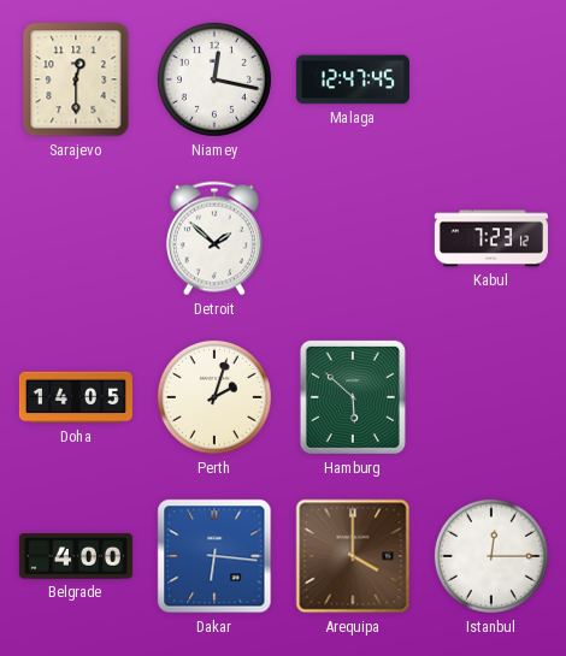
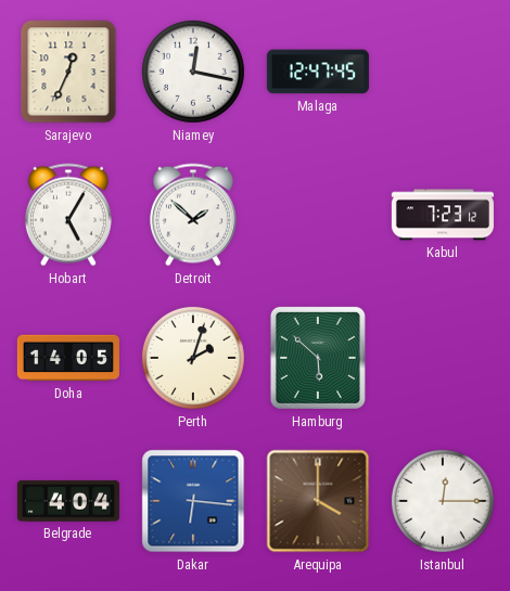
Sarajevo: 12:30 -> 12:34 (68, 72)
Hobart: none -> 5:05 (68, 215)
Belgrade: 4:00 -> 4:04 (68, 501)
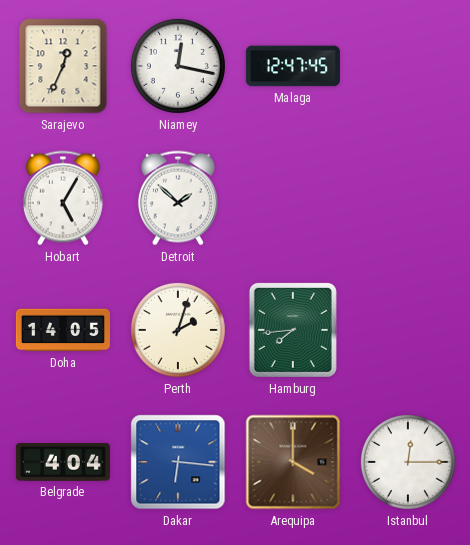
Kabul: 7:23 -> none (443, 215)
Hamburg: 5:52 -> 7:44 (293, 330)
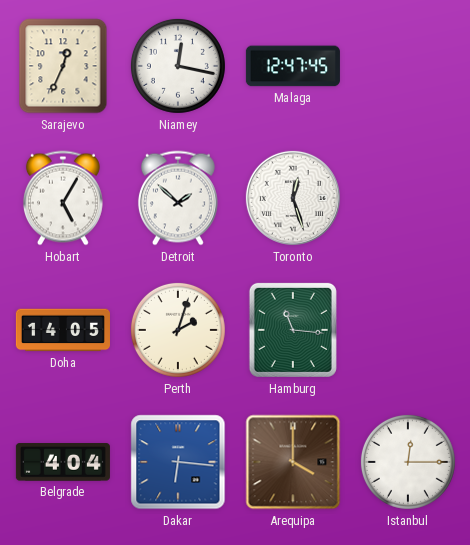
Toronto: none -> 12:27 (293, 198)
Hamburg: 7:44 -> 11:16 (293, 330)
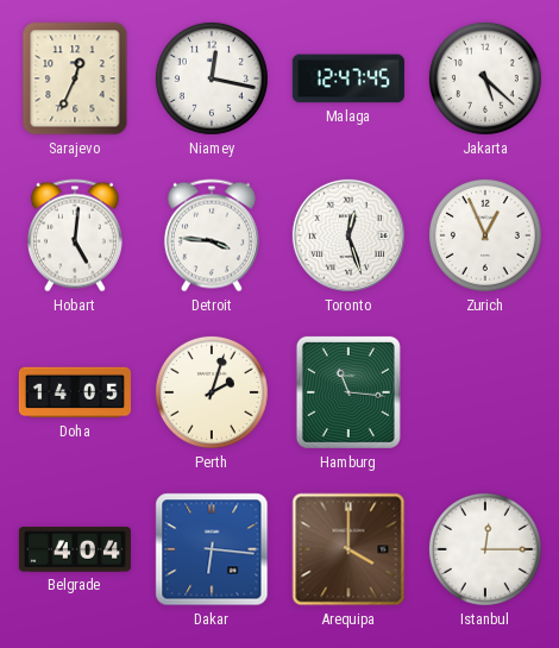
Jakarta: none -> 5:22 (485, 78)
Hobart: 5:05 -> 5:01 (75, 235)
Detroit: 1:52 -> 3:46 (212, 235)
Zurich: none -> 12:56 (485, 235)
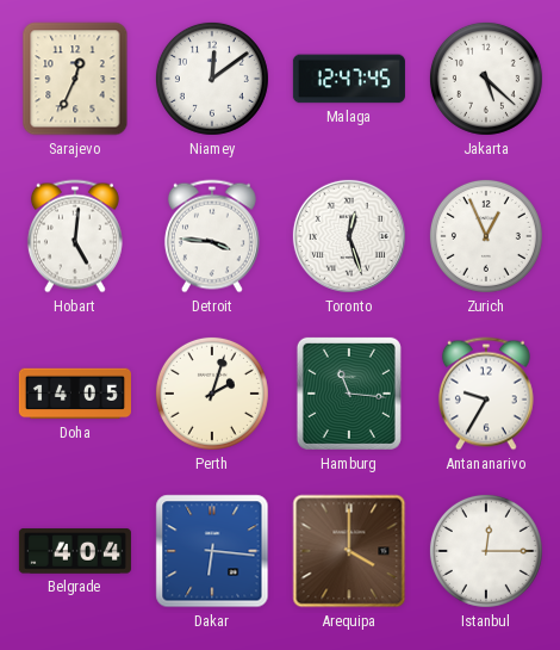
Niamey: 12:17 -> 12:09 (212, 79)
Antananarivo: none -> 9:35 (486, 394)
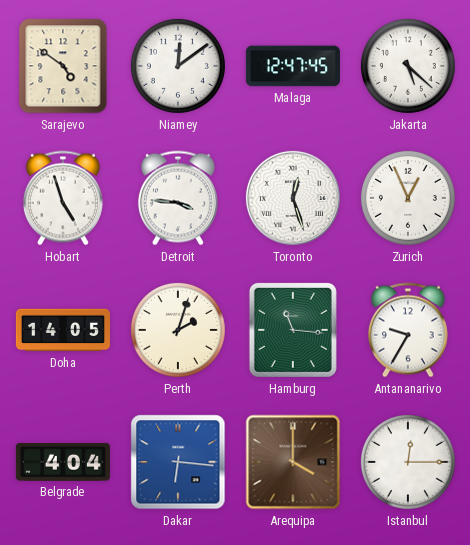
Sarajevo: 12:34 -> 4:51 (63, 66)
Hobart: 5:01 -> 4:57 (63, 198)
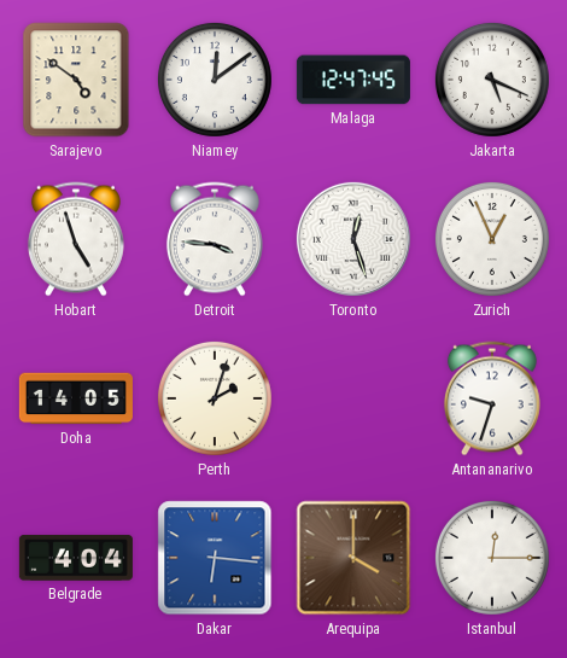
Jakarta: 5:22 -> 5:19 (492, 80)
Hamburg: 11:16 -> none (293, 330)
Antananarivo: 9:35 -> 9:33 (492, 398)
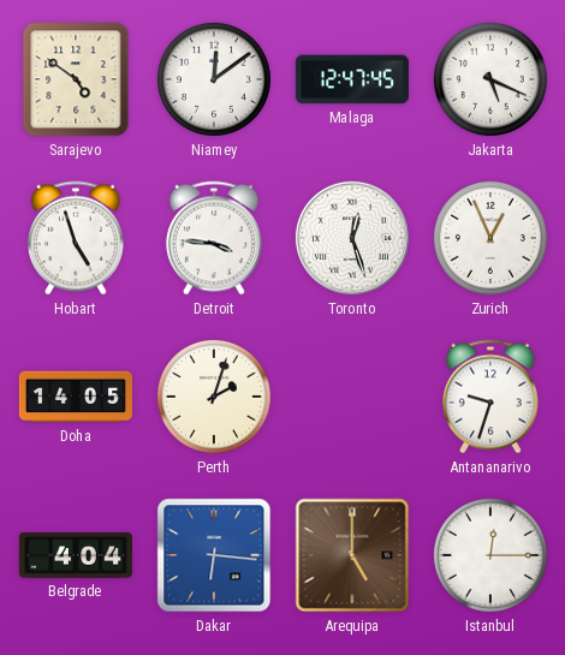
Arequipa: 4:00 -> 5:00 (352, 555)
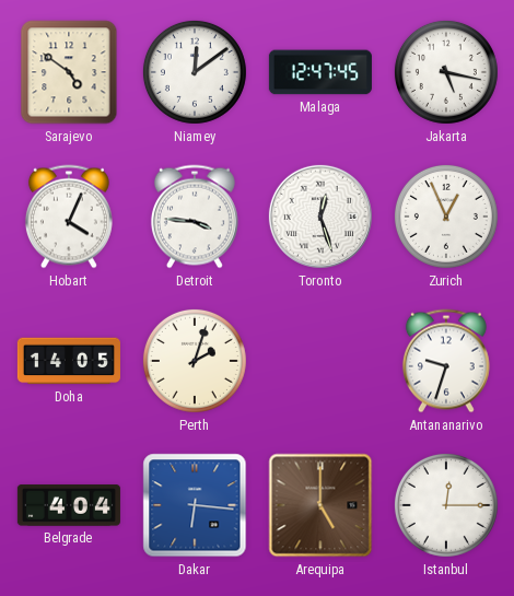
Jakarta: 5:19 -> 5:17 (446, 72)
Hobart: 4:57 -> 4:04 (69, 217)
